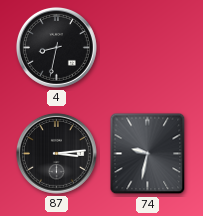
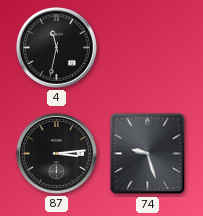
4: 8:32 -> 11:32 (56, 47)
74: 9:32 -> 9:27 (148, 154)
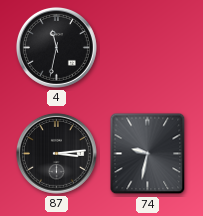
74: 9:27 -> 9:32 (148, 154)
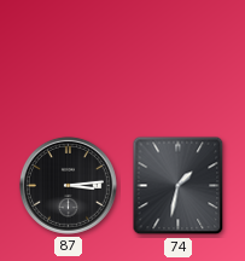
4: 11:32 -> none (56, 47)
74: 9:32 -> 1:32 (179, 186)
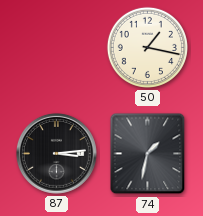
50: none -> 1:17 (147, 47)
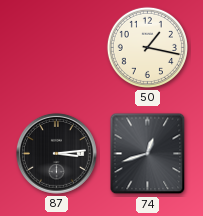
74: 1:32 -> 12:42 (148, 154)
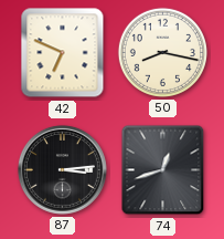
42: none -> 6:49 (63, 53)
50: 1:17 -> 8:17 (162, 52)
